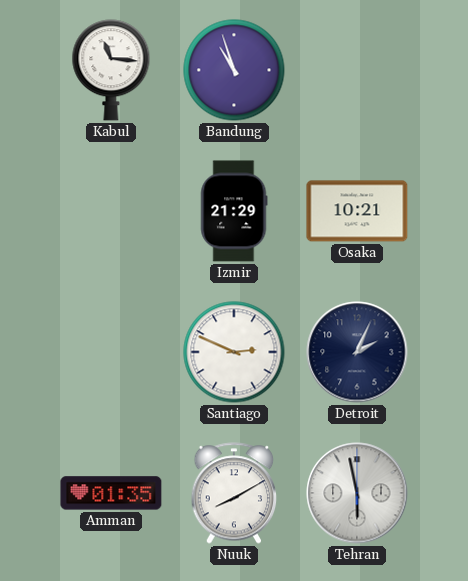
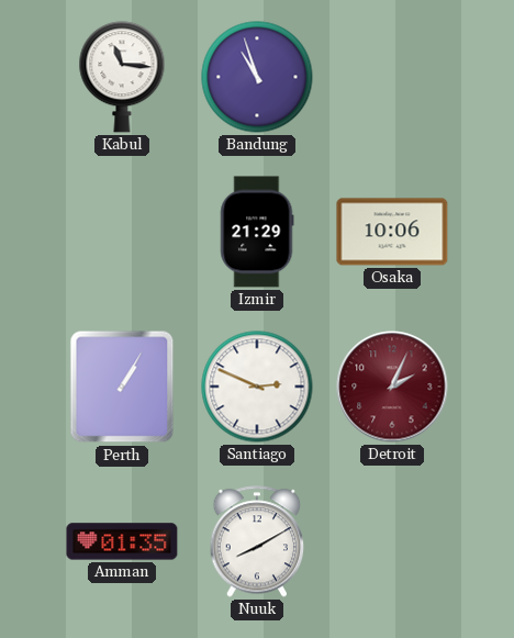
Osaka: 10:21 -> 10:06 (392, 232)
Perth: none -> 1:05 (122, 387)
Detroit dial: navy -> burgundy (392, 387)
Tehran: 5:58 -> none (357, 493)
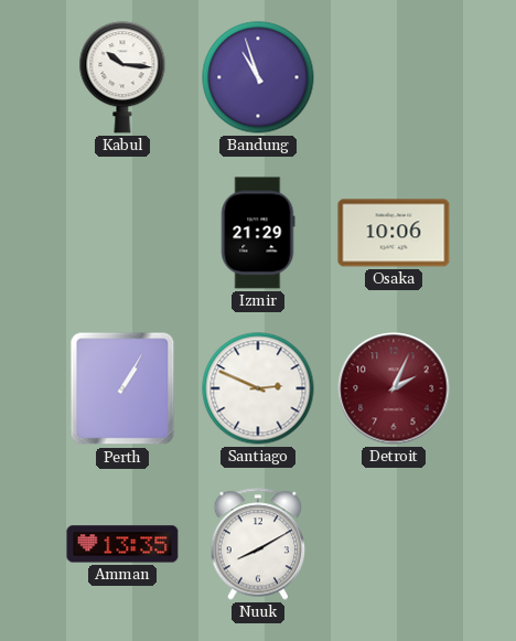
Kabul: 11:16 -> 10:16 (122, 77)
Amman: 01:35 -> 13:35 (122, 544)
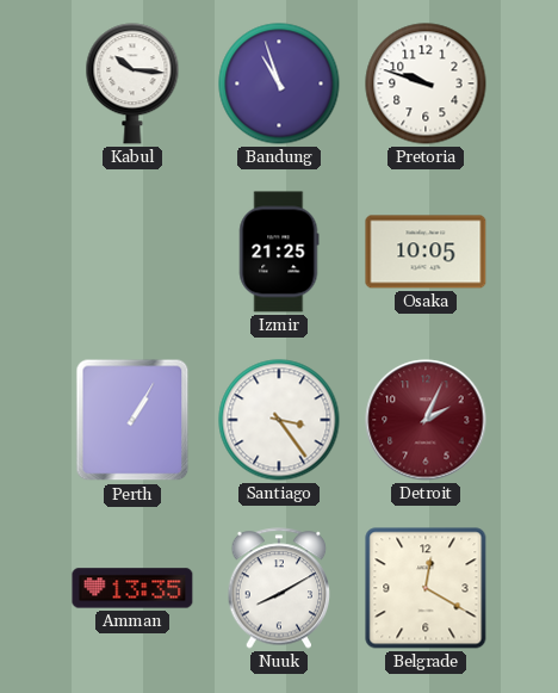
Pretoria: none -> 9:48 (426, 83)
Izmir: 21:29 -> 21:25 (279, 252)
Osaka: 10:06 -> 10:05 (426, 252)
Santiago: 2:49 -> 3:24 (279, 420)
Belgrade: none -> 12:20 (426, 588)
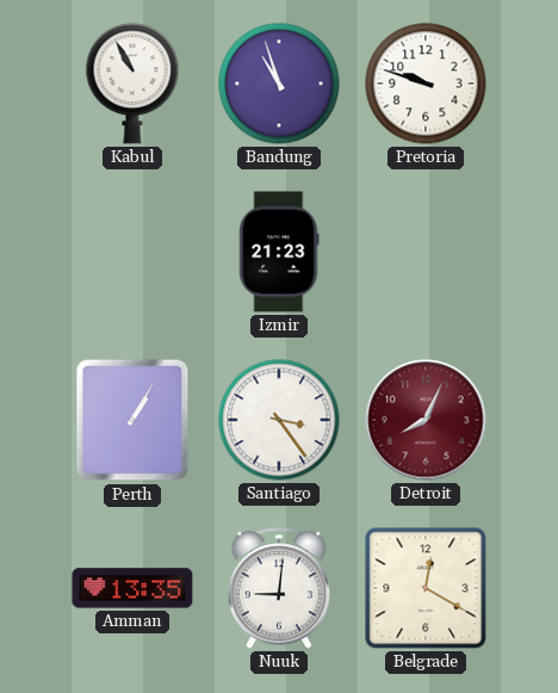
Kabul: 10:16 -> 10:55 (132, 83)
Izmir: 21:25 -> 21:23 (279, 252)
Osaka: 10:05 -> none (426, 252)
Detroit: 2:04 -> 8:04 (426, 420)
Nuuk: 8:10 -> 9:01 (279, 588)
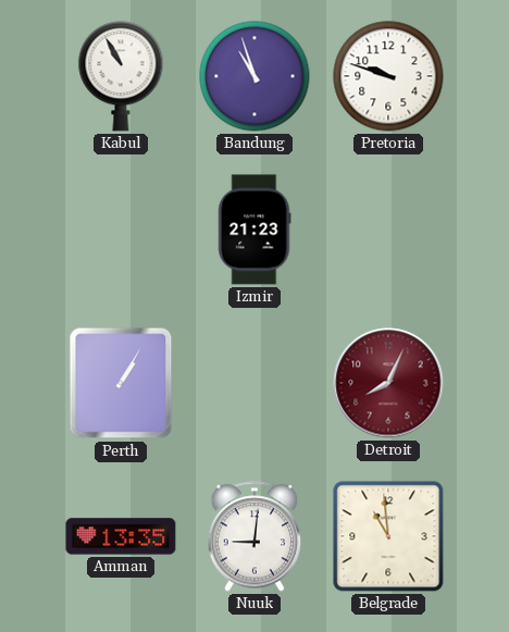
Santiago: 3:24 -> none (279, 420)
Belgrade: 12:20 -> 10:59 (388, 536)
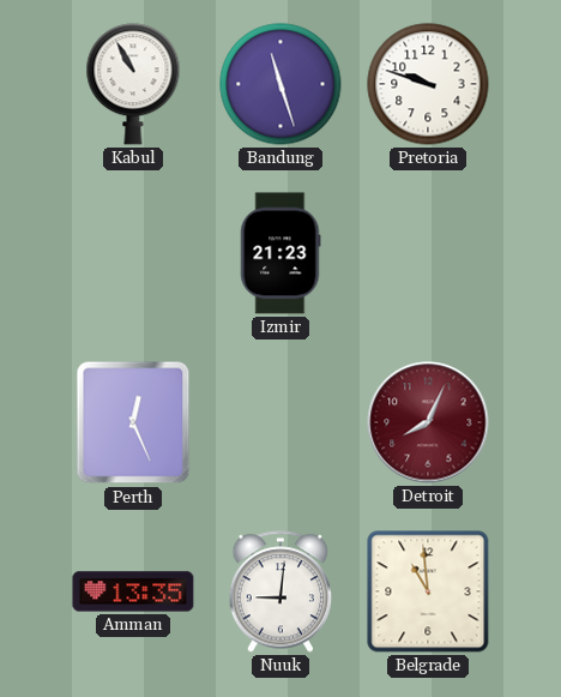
Bandung: 10:57 -> 11:27 (280, 84)
Perth: 1:05 -> 12:26 (133, 422)
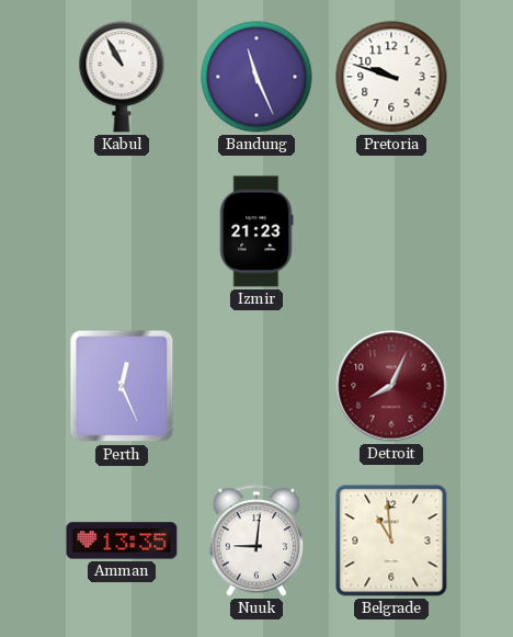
Bandung: 11:27 -> 11:26 (256, 77)
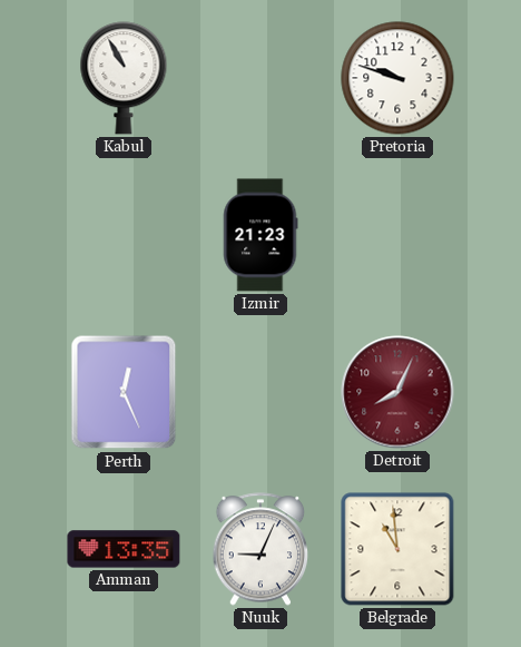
Bandung: 11:26 -> none (256, 77)
Nuuk: 9:01 -> 9:04 (260, 549)
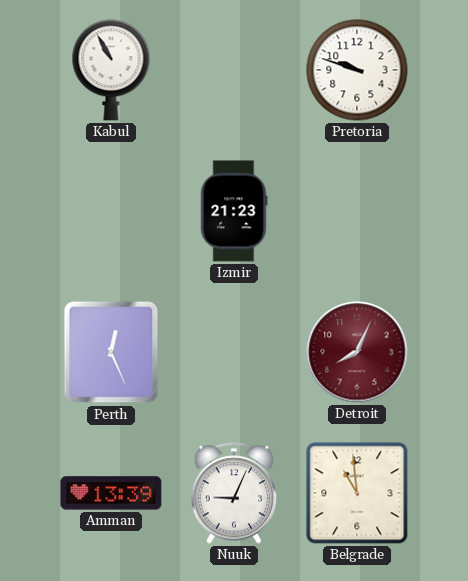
Amman: 13:35 -> 13:39 (111, 493)
